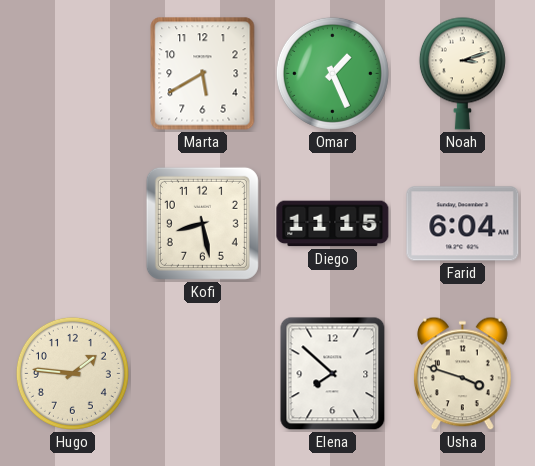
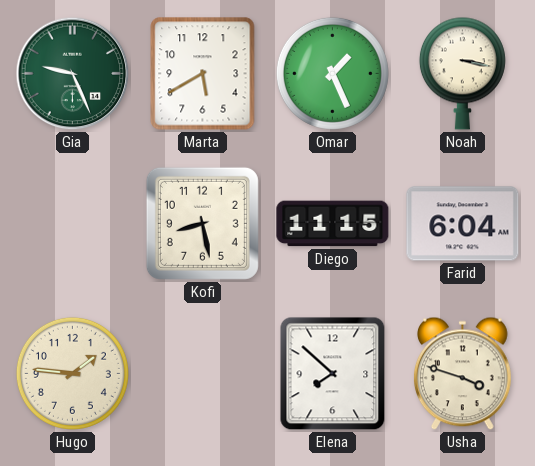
Gia: none -> 9:26 (73, 74)
Noah: 3:12 -> 3:17 (462, 73)
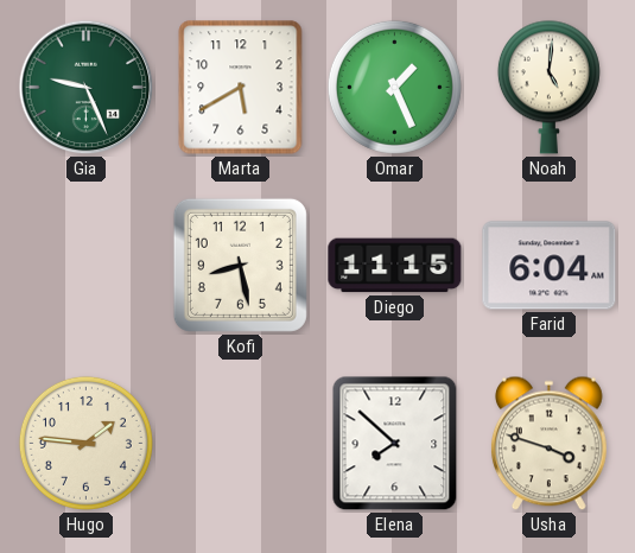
Noah: 3:17 -> 5:01 (548, 87)
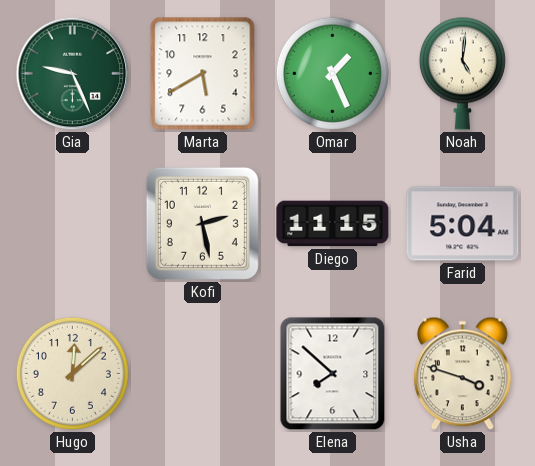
Kofi: 8:28 -> 2:28 (202, 223)
Farid: 6:04 -> 5:04 (463, 224)
Hugo: 1:46 -> 12:08 (72, 373)
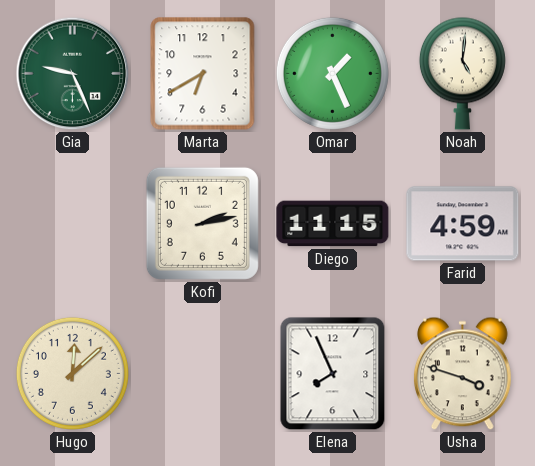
Marta: 5:40 -> 6:40 (203, 74)
Kofi: 2:28 -> 2:13 (202, 223)
Farid: 5:04 -> 4:59 (463, 224)
Elena: 7:52 -> 7:56 (333, 374)
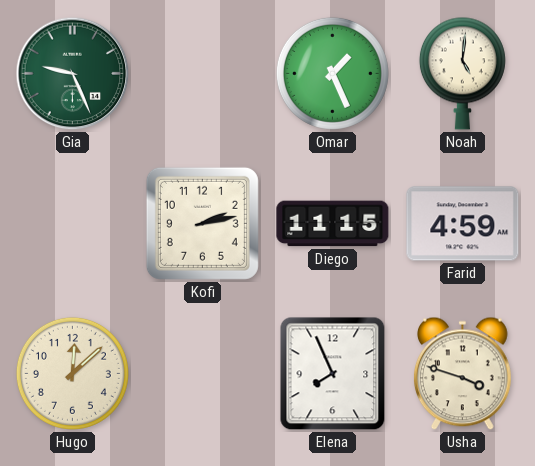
Marta: 6:40 -> none (203, 74)
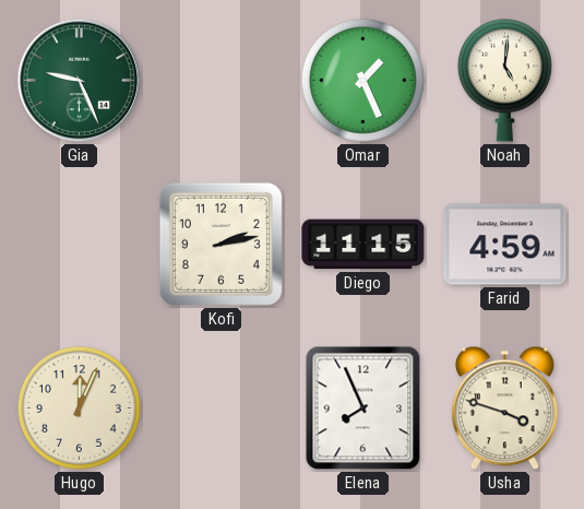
Hugo: 12:08 -> 12:04 (79, 407)
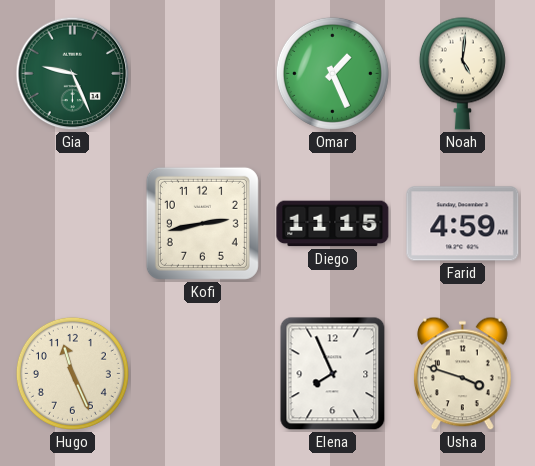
Kofi: 2:13 -> 2:43 (202, 223)
Hugo: 12:04 -> 11:26 (72, 373)
